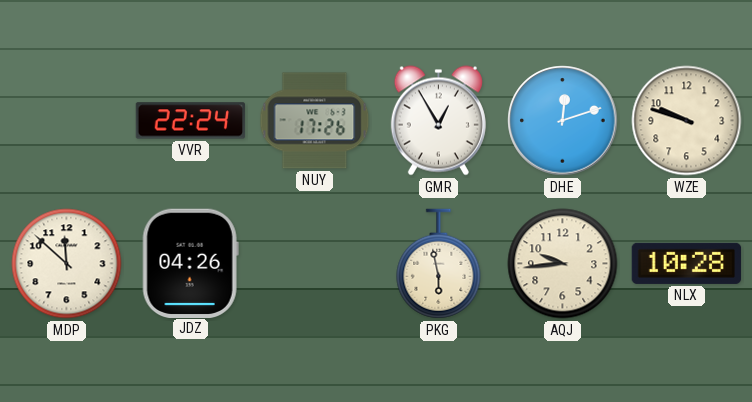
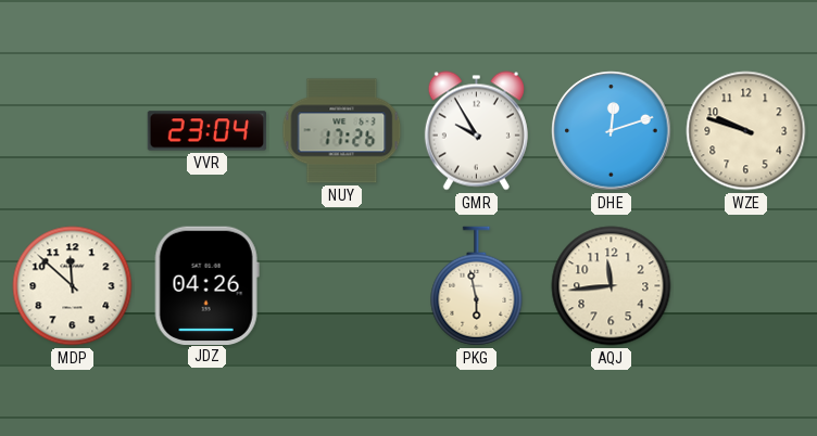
VVR: 22:24 -> 23:04 (208, 131)
GMR: 12:55 -> 9:55 (476, 131)
AQJ: 9:44 -> 11:44 (612, 286)
NLX: 10:28 -> none (687, 263)
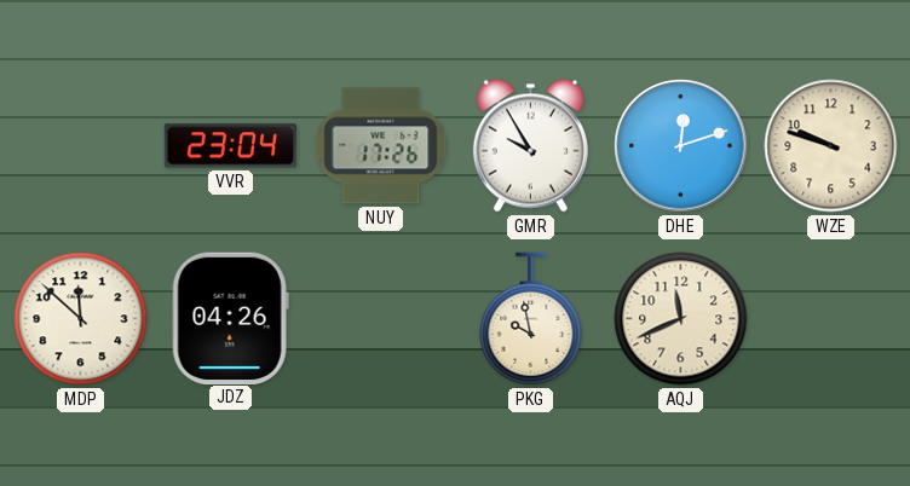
PKG: 5:58 -> 9:58 (531, 319)
AQJ: 11:44 -> 11:41 (681, 319)
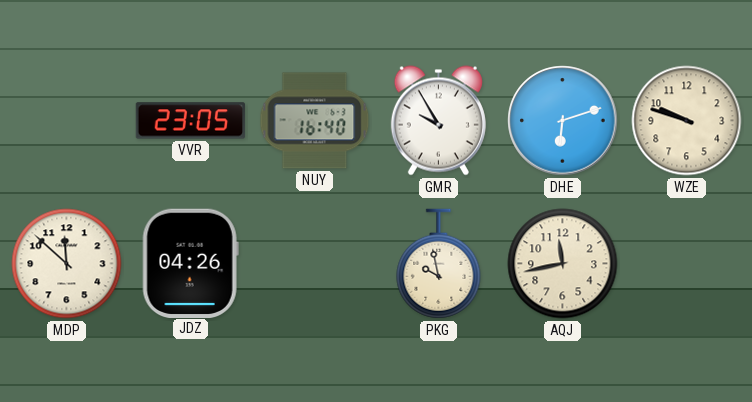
VVR: 23:04 -> 23:05 (191, 121)
NUY: 17:26 -> 16:40 (315, 121)
DHE: 12:12 -> 6:12 (563, 121)
AQJ: 11:41 -> 11:43 (563, 264)
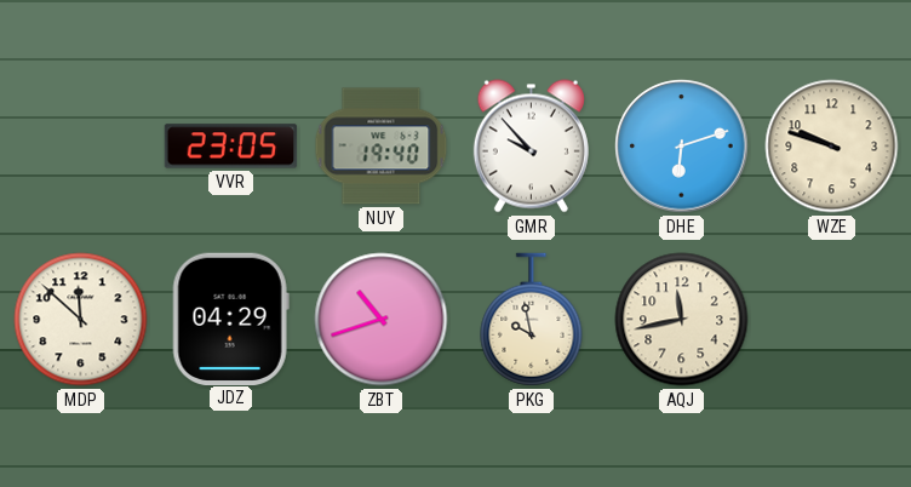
NUY: 16:40 -> 19:40 (382, 147)
GMR: 9:55 -> 9:53 (531, 147)
JDZ: 04:26 -> 04:29 (230, 319)
ZBT: none -> 10:42 (382, 320)
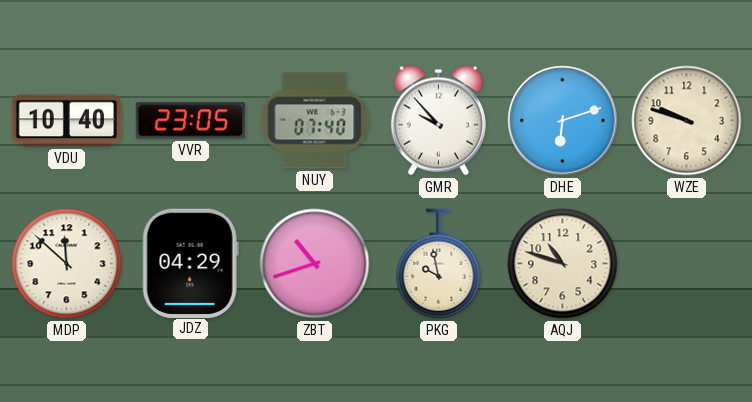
VDU: none -> 10:40 (67, 121)
NUY: 19:40 -> 07:40 (315, 121)
AQJ: 11:43 -> 10:48 (563, 264)
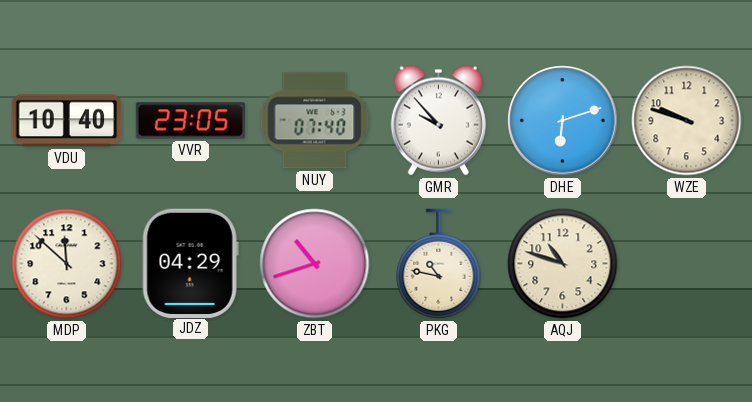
PKG: 9:58 -> 10:47 (439, 264)
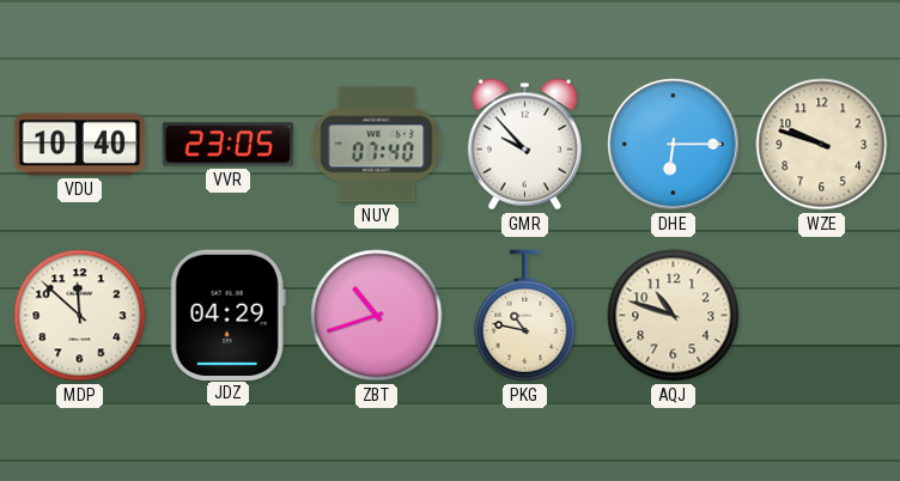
DHE: 6:12 -> 6:15 (674, 145)
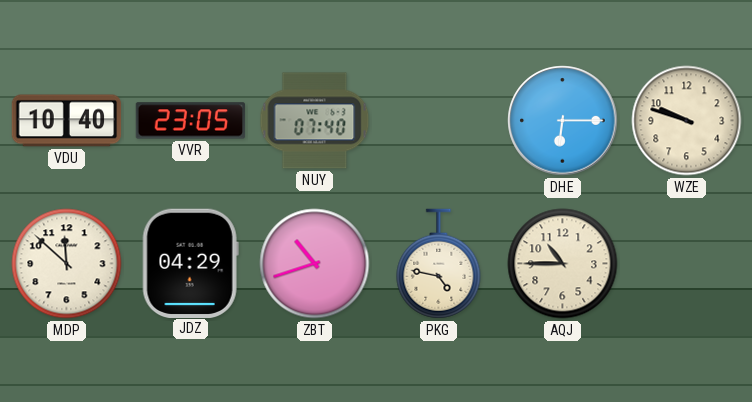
GMR: 9:53 -> none (524, 145)
PKG: 10:47 -> 4:47 (439, 264)
AQJ: 10:48 -> 10:45 (563, 264)
